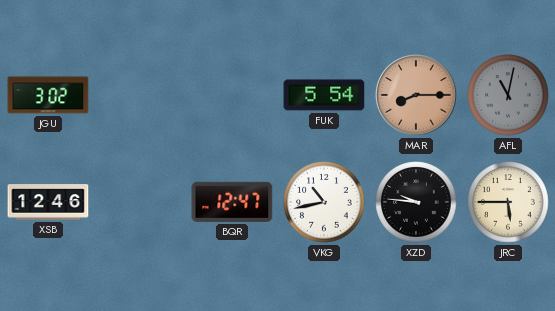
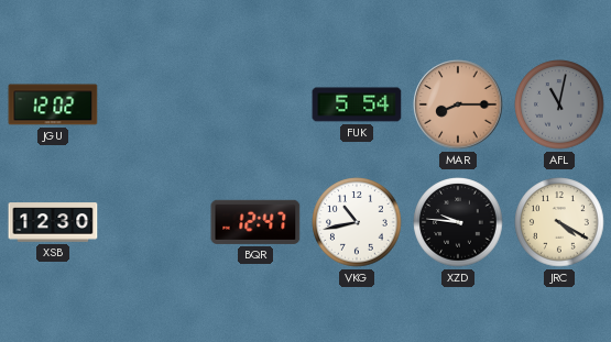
JGU: 3:02 -> 12:02 (53, 104)
XSB: 12:46 -> 12:30 (53, 222)
JRC: 5:45 -> 4:20 (559, 222)
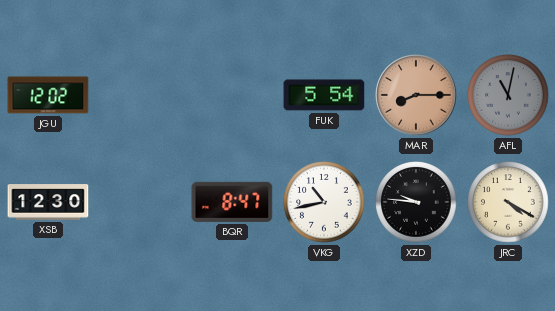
BQR: 12:47 -> 8:47 (232, 202)
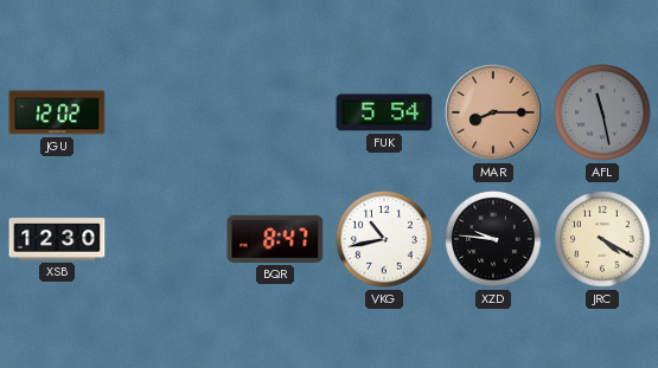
AFL: 11:02 -> 11:28 (602, 112)
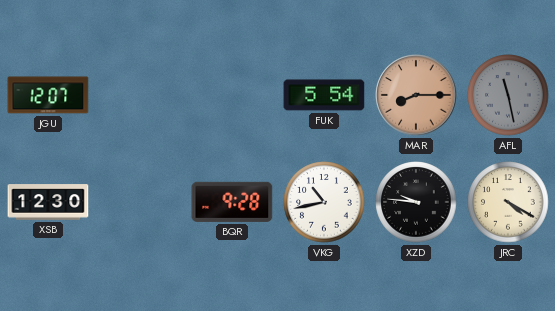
JGU: 12:02 -> 12:07 (48, 95)
BQR: 8:47 -> 9:28 (232, 202)
